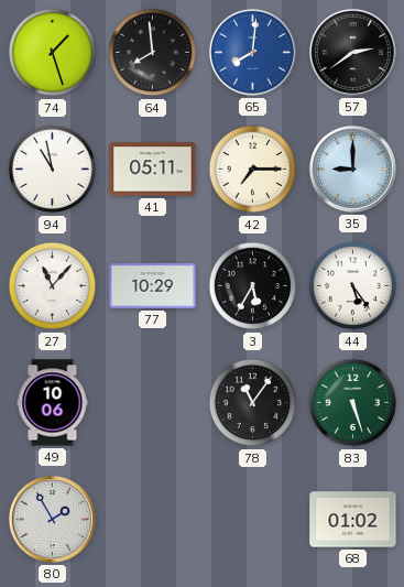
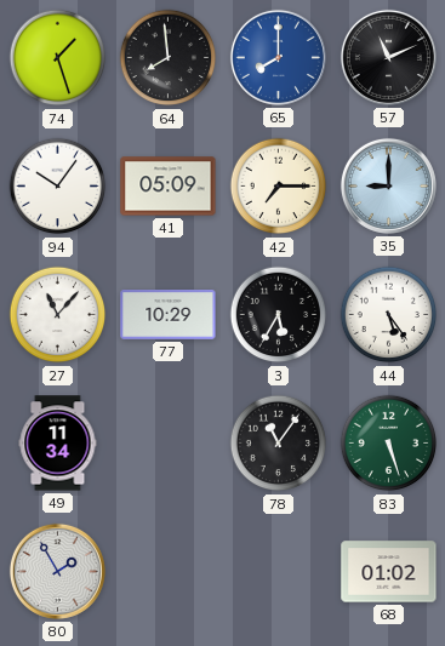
65: 8:01 -> 8:00 (278, 57)
57: 2:39 -> 11:11 (388, 57)
94: 10:58 -> 10:06 (58, 187)
41: 05:11 -> 05:09 (169, 187)
49: 10:06 -> 11:34 (58, 444)
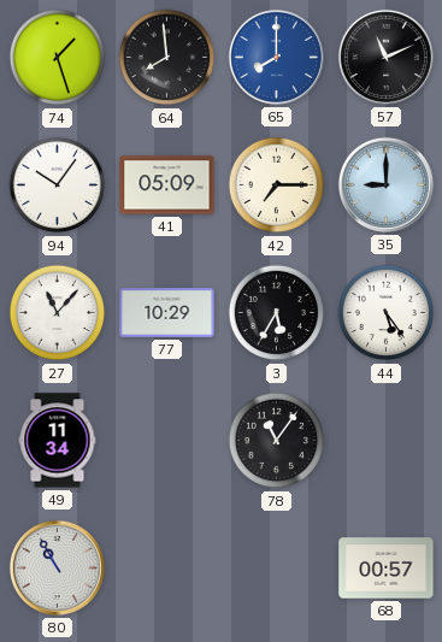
83: 5:27 -> none (389, 444)
80: 1:55 -> 10:55 (57, 567)
68: 01:02 -> 00:57 (387, 569)
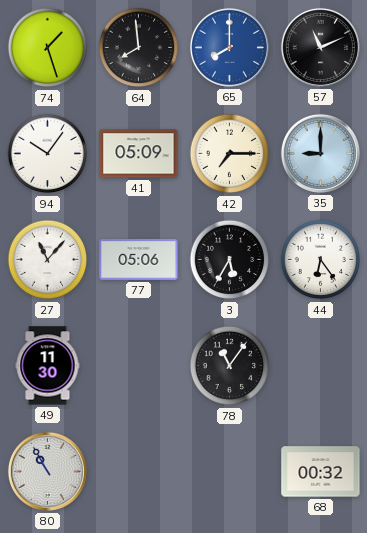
77: 10:29 -> 05:06 (139, 260)
44: 5:24 -> 6:24 (321, 260)
49: 11:34 -> 11:30 (48, 366)
68: 00:57 -> 00:32 (321, 472)
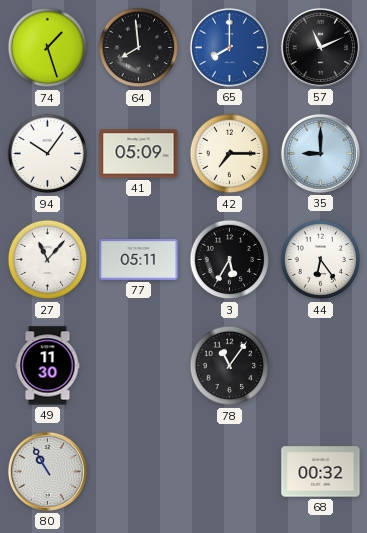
77: 05:06 -> 05:11 (139, 260)
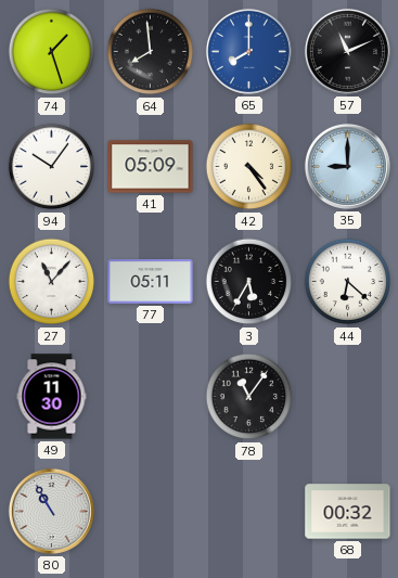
42: 7:15 -> 4:24 (249, 167)
44: 6:24 -> 6:22 (348, 282)
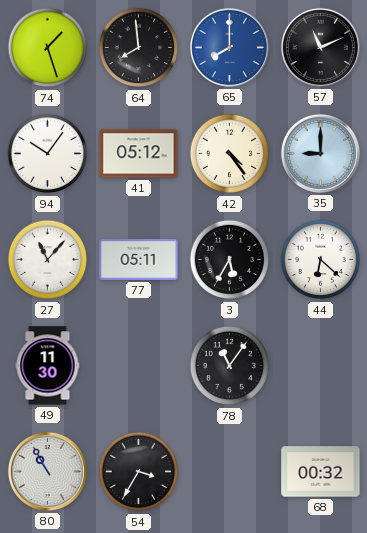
41: 05:09 -> 05:12 (139, 154)
54: none -> 3:35 (139, 472)
